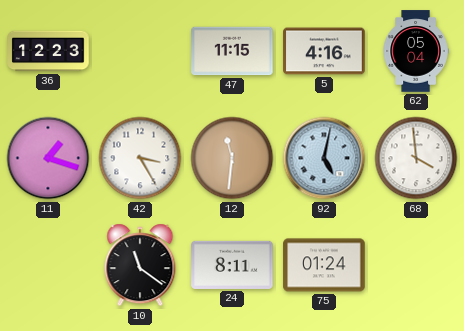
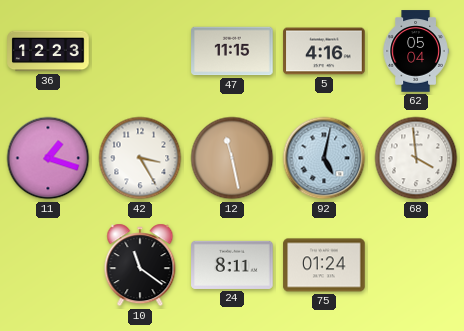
12: 11:31 -> 11:28 (232, 158)
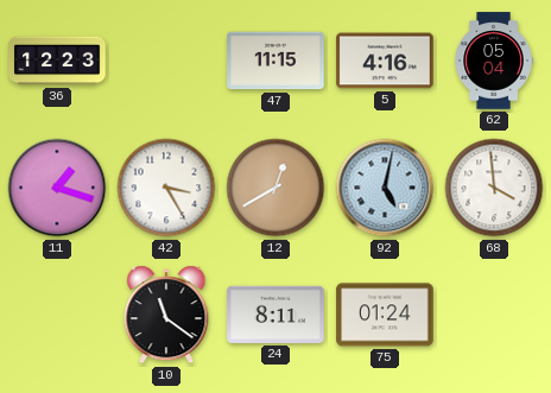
12: 11:28 -> 12:40 (275, 188)
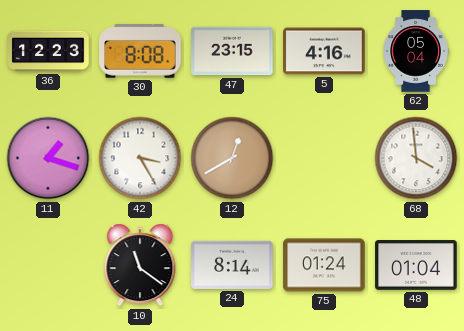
30: none -> 8:08 (140, 51)
47: 11:15 -> 23:15 (232, 51)
92: 5:02 -> none (385, 188)
24: 8:11 -> 8:14 (232, 265)
48: none -> 01:04 (416, 265)
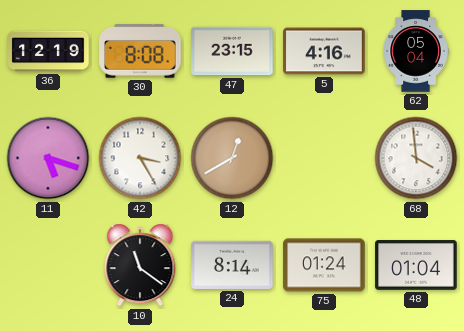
36: 12:23 -> 12:19 (48, 51)
11: 1:18 -> 5:18 (48, 158)
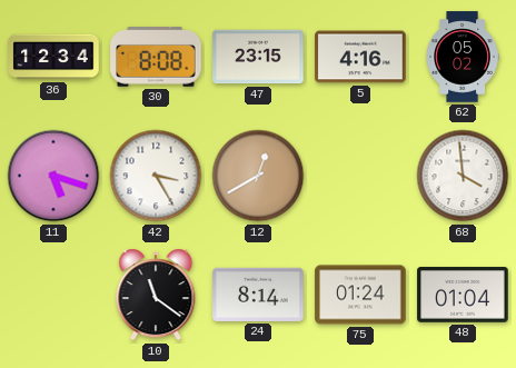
36: 12:19 -> 12:34 (53, 57)
62: 05:04 -> 05:02 (463, 57)
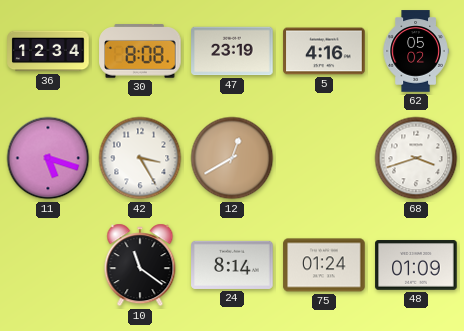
47: 23:15 -> 23:19 (232, 51)
68: 3:59 -> 3:42 (416, 158)
48: 01:04 -> 01:09 (416, 265)
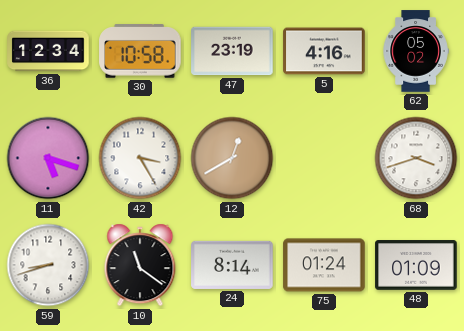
30: 8:08 -> 10:58 (140, 51)
59: none -> 8:42 (48, 265)
